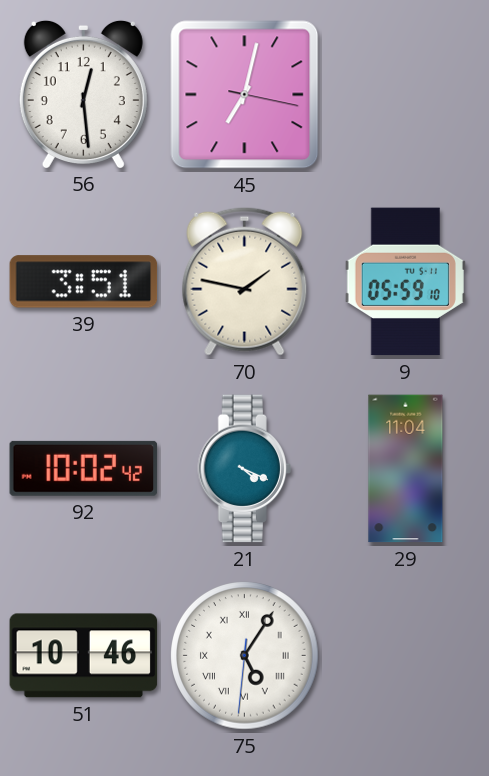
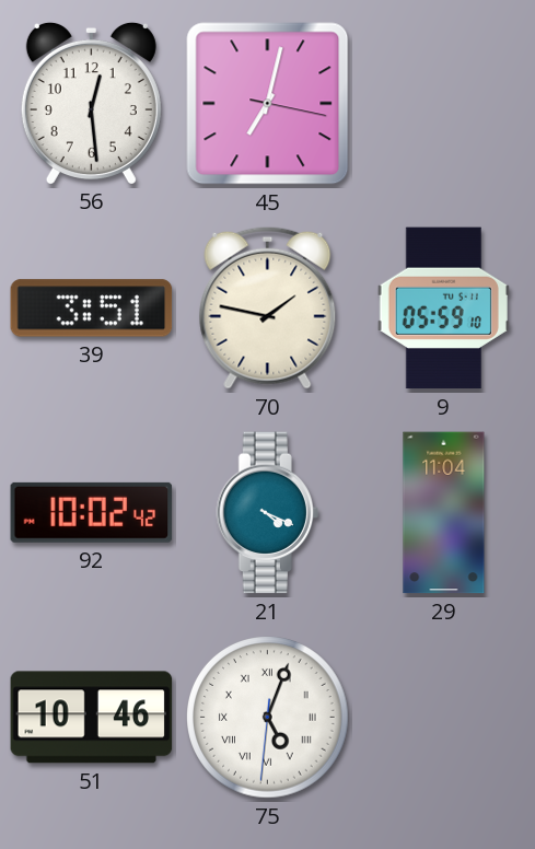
75: 5:05 -> 5:03 (268, 718)
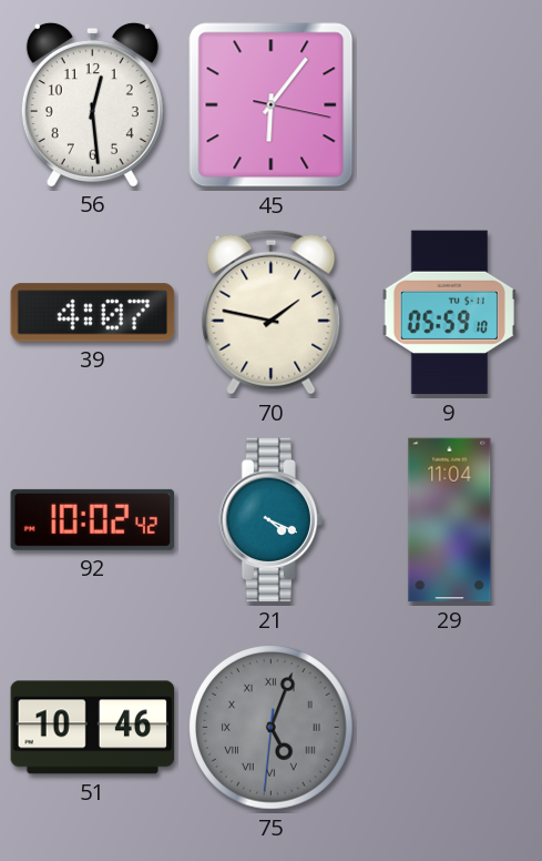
45: 7:02 -> 6:06 (272, 105)
39: 3:51 -> 4:07 (93, 313)
75 dial: white -> grey (272, 728)
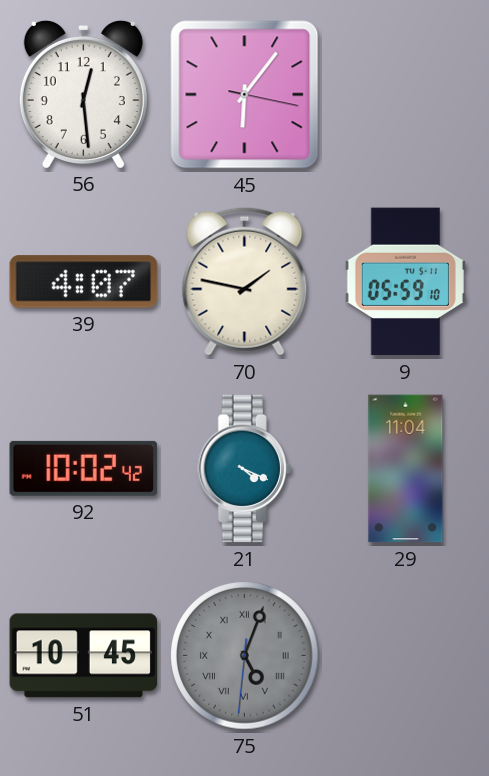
51: 10:46 -> 10:45 (84, 656)
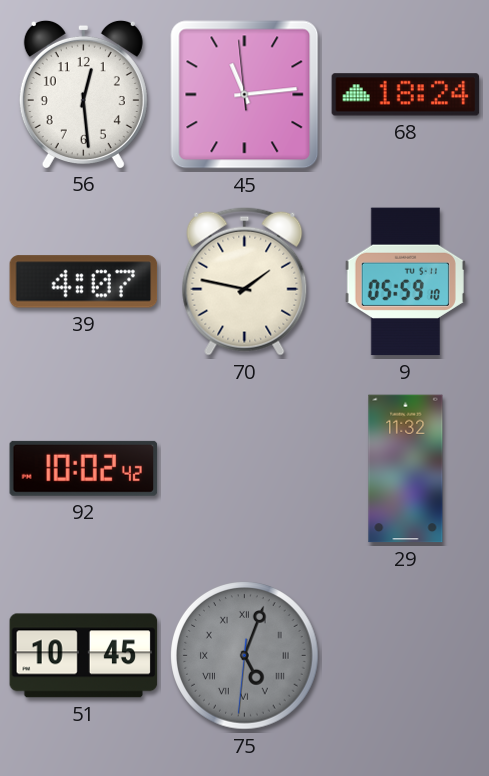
45: 6:06 -> 11:13 (245, 95)
68: none -> 18:24 (406, 95)
21: 4:19 -> none (244, 469)
29: 11:04 -> 11:32 (406, 469)
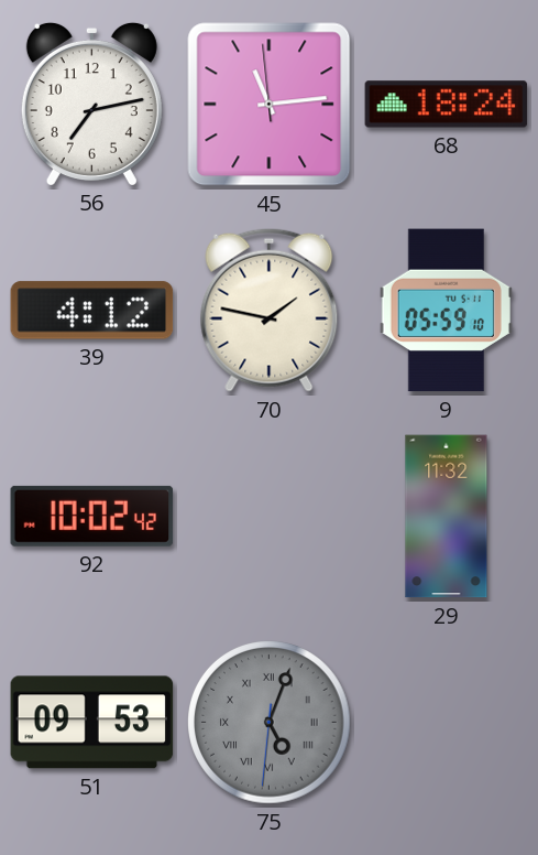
56: 12:29 -> 7:13 (91, 104)
39: 4:07 -> 4:12 (92, 311)
51: 10:45 -> 09:53 (92, 723)
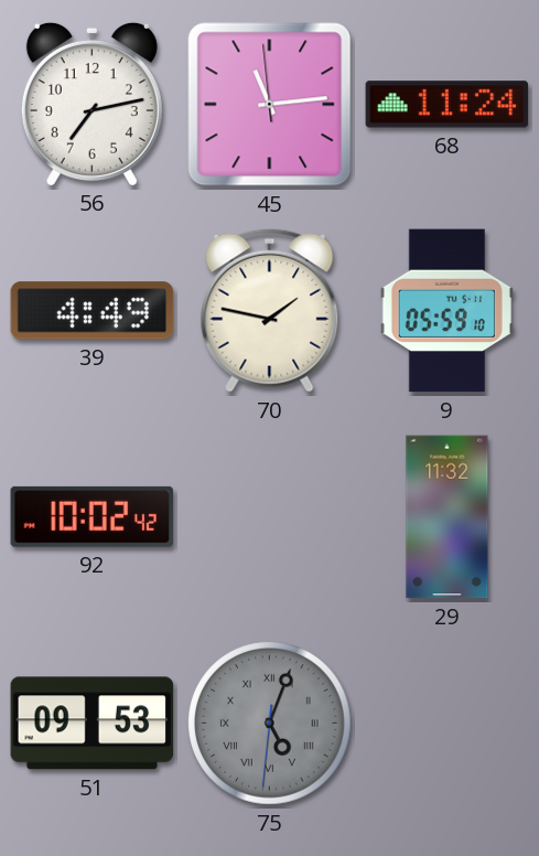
68: 18:24 -> 11:24 (448, 105)
39: 4:12 -> 4:49 (93, 311)
